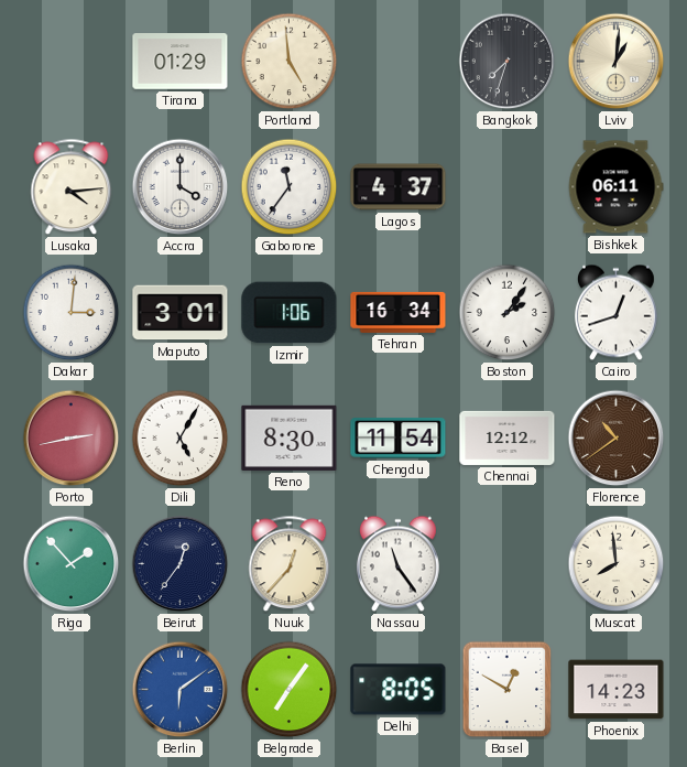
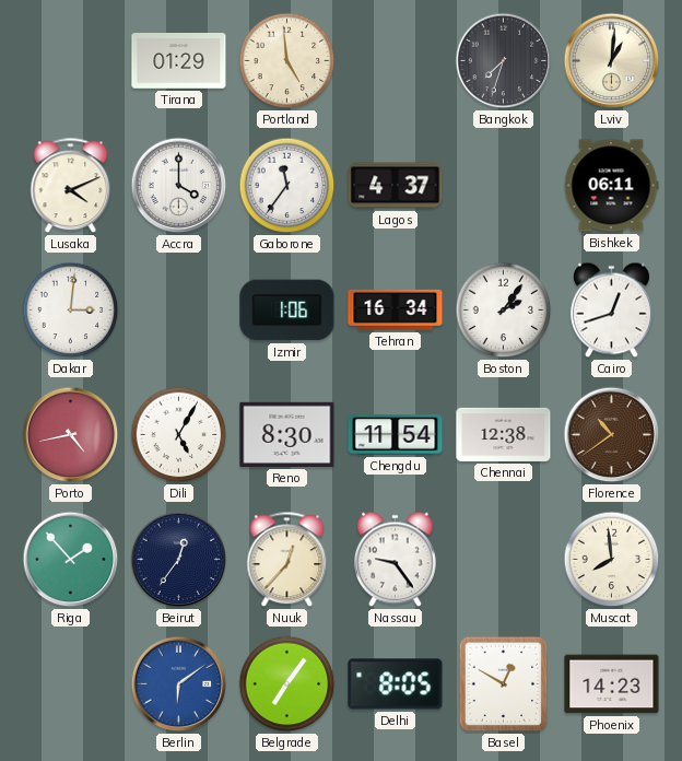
Lusaka: 4:14 -> 4:11 (71, 186)
Maputo: 3:01 -> none (181, 313)
Porto: 2:43 -> 4:43 (71, 435)
Chennai: 12:12 -> 12:38 (504, 434)
Nassau: 11:24 -> 9:24 (395, 560)
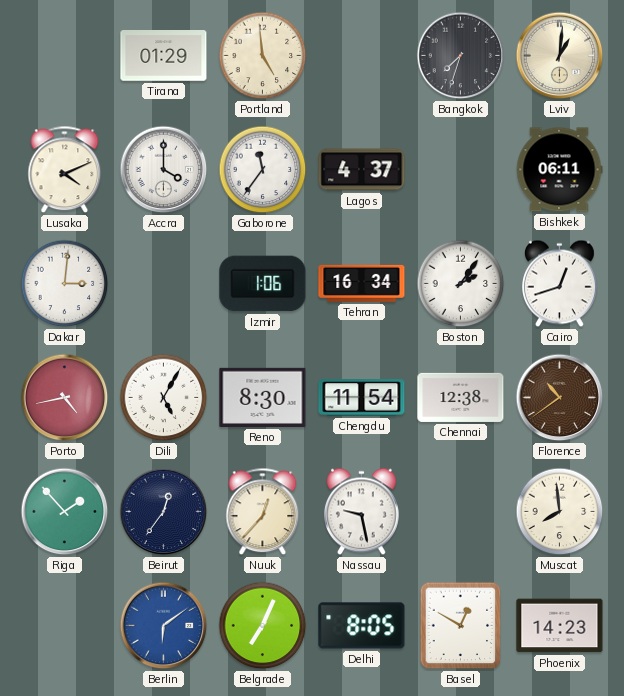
Nassau: 9:24 -> 9:28 (361, 512)
Belgrade: 7:06 -> 7:04 (263, 626)
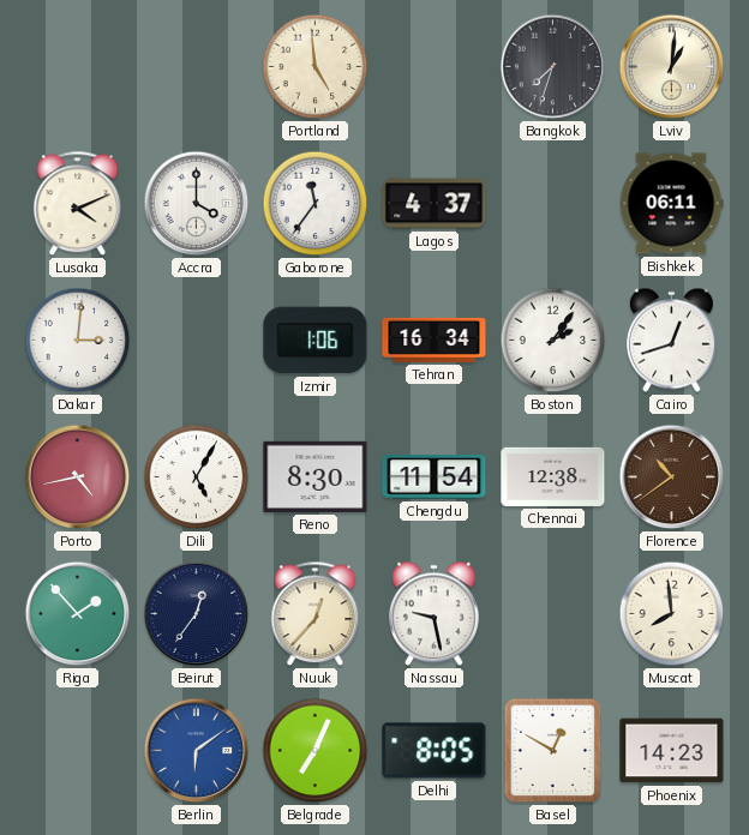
Tirana: 01:29 -> none (164, 56)
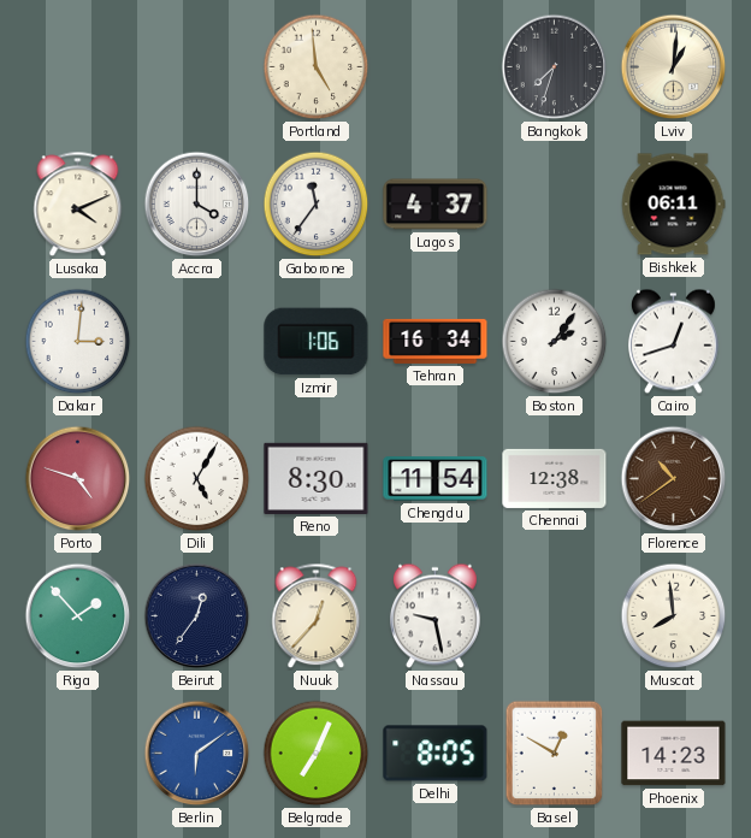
Porto: 4:43 -> 4:48 (78, 479)
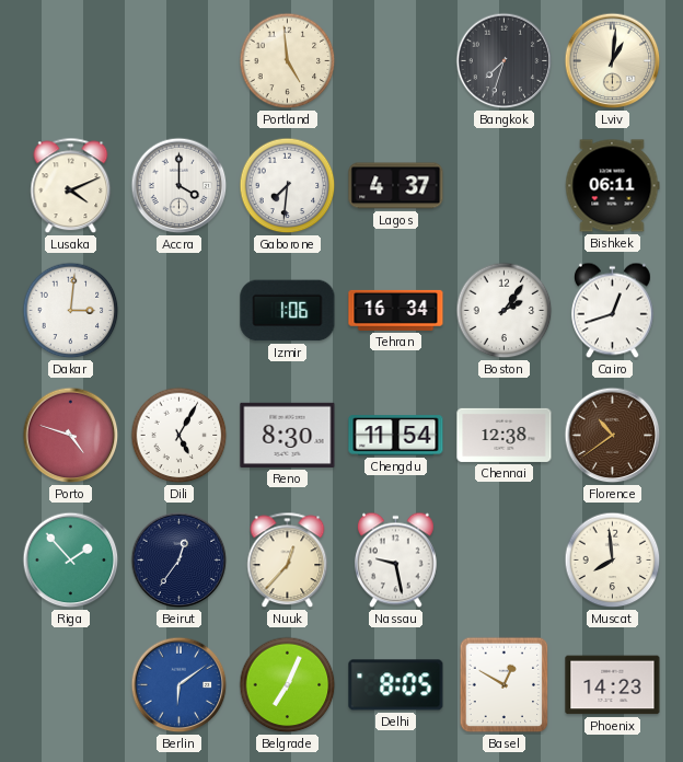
Gaborone: 11:36 -> 7:31 (288, 186)
